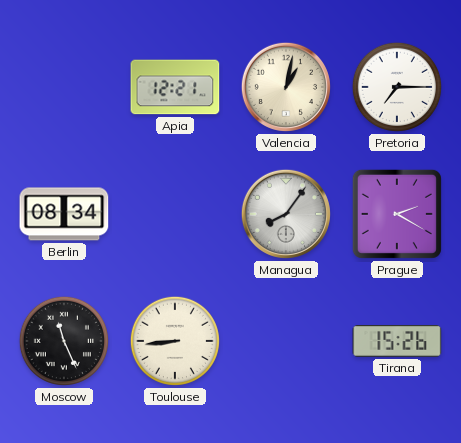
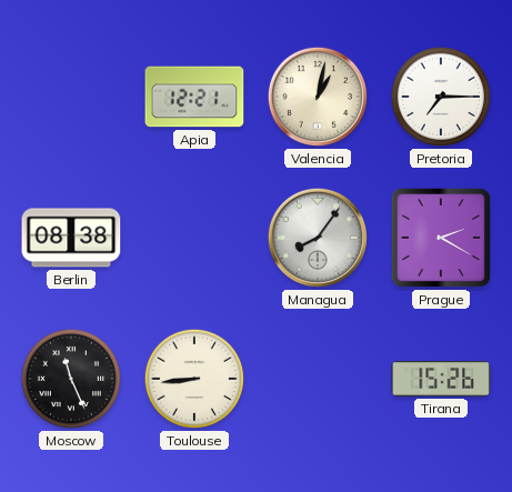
Berlin: 08:34 -> 08:38 (71, 238)
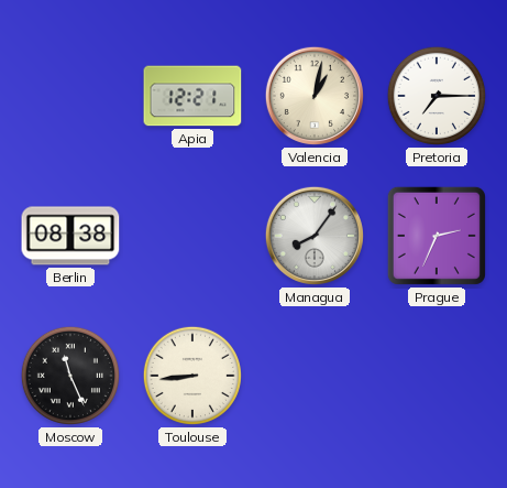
Prague: 2:20 -> 2:34 (437, 236)
Tirana: 15:26 -> none (441, 380)
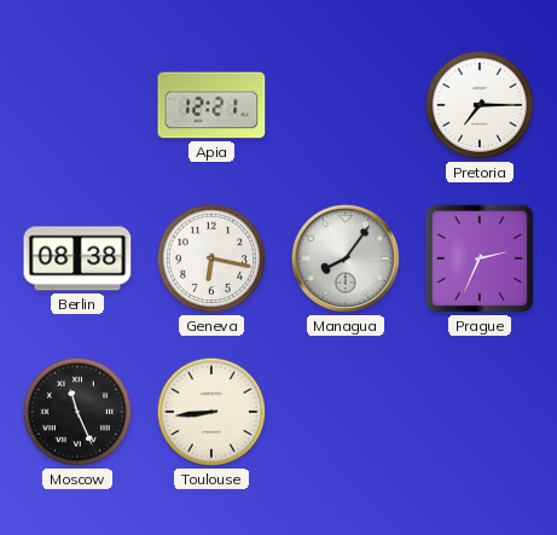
Valencia: 1:02 -> none (315, 96)
Geneva: none -> 6:17 (211, 258)
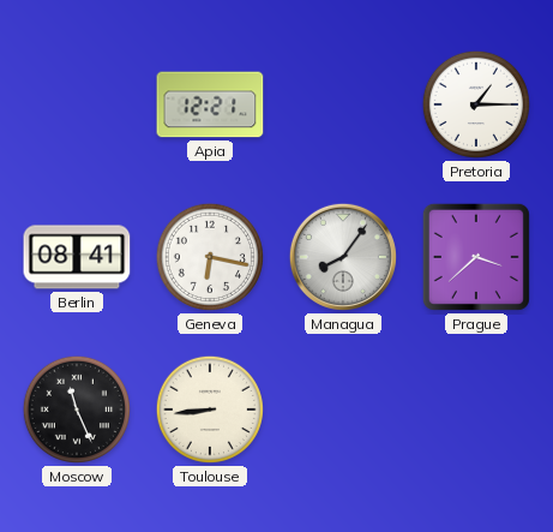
Pretoria: 7:15 -> 1:15 (476, 104)
Berlin: 08:38 -> 08:41 (77, 257)
Prague: 2:34 -> 3:38 (476, 257)
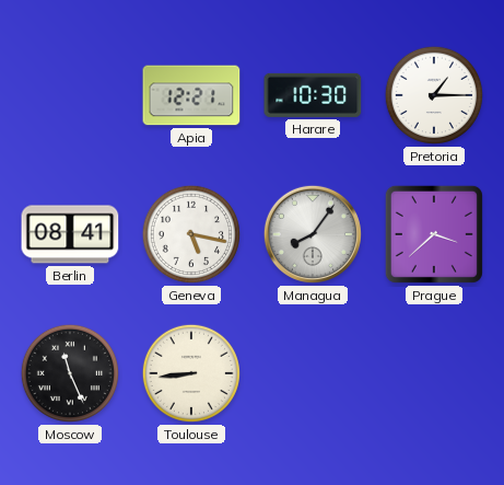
Harare: none -> 10:30 (313, 95)
Geneva: 6:17 -> 5:17 (191, 234)
